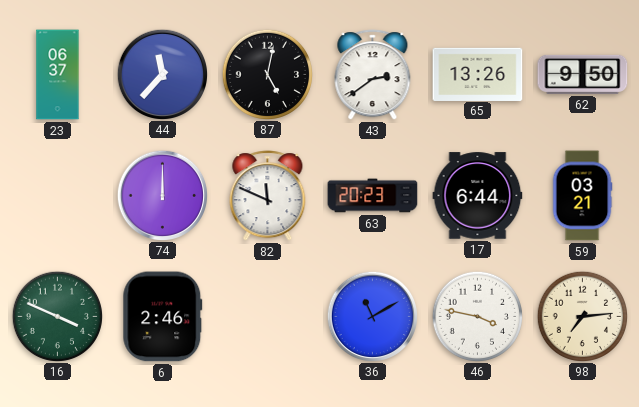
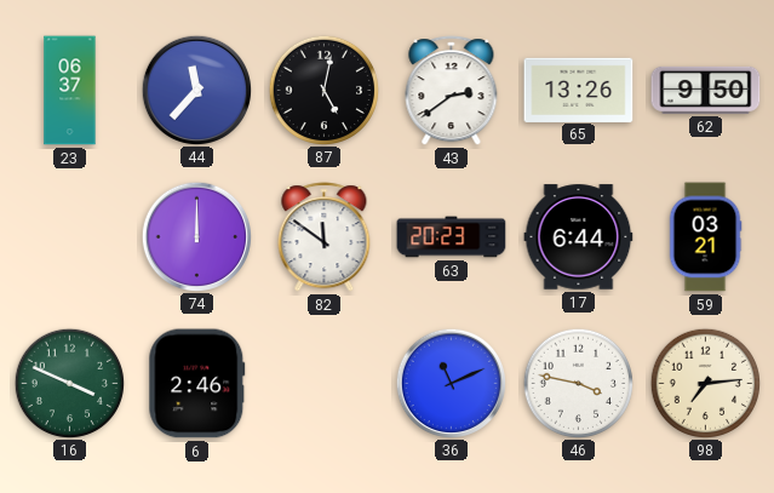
82: 11:49 -> 11:51 (325, 237)
36: 11:10 -> 11:11 (451, 383)
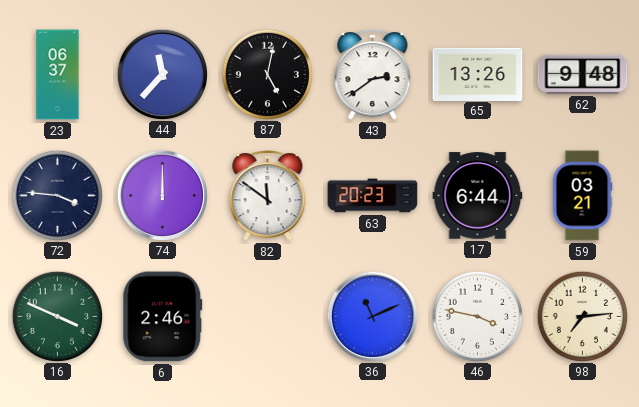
62: 9:50 -> 9:48 (583, 74)
72: none -> 3:46 (57, 195)
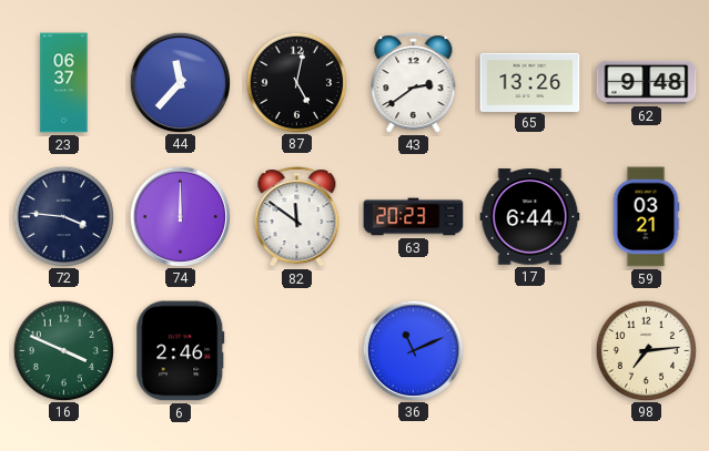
46: 3:47 -> none (477, 316)
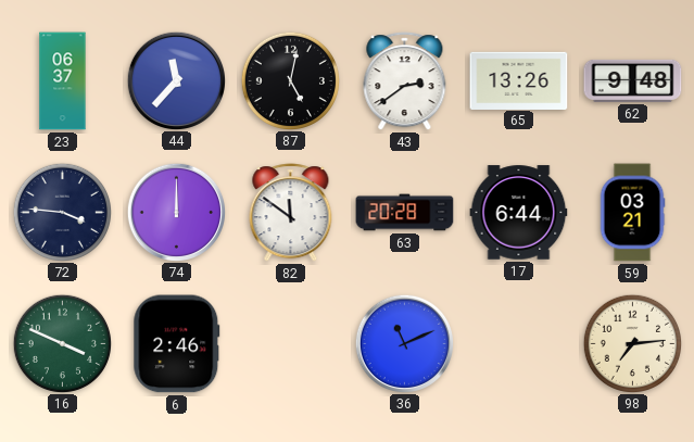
63: 20:23 -> 20:28 (405, 213)
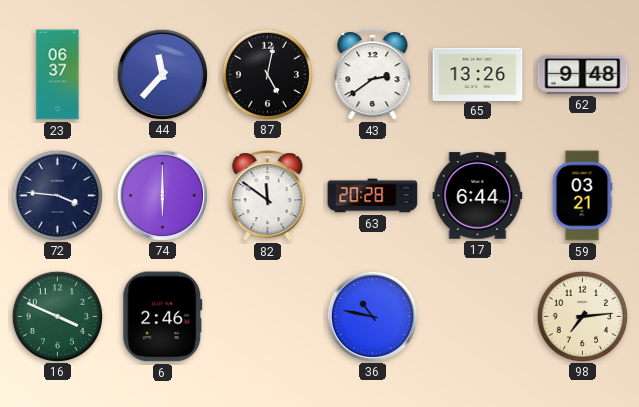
74: 12:00 -> 6:00 (162, 195)
36: 11:11 -> 10:47 (372, 316)
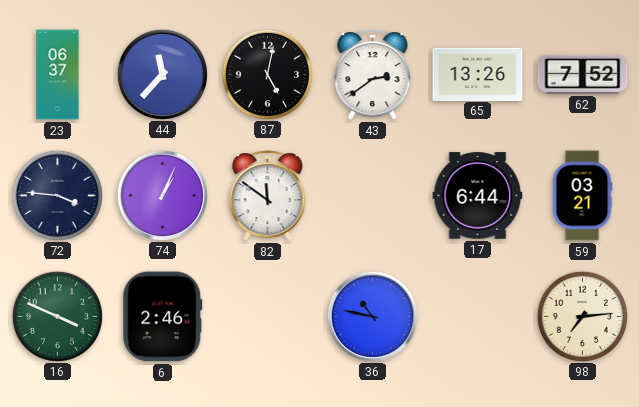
62: 9:48 -> 7:52 (583, 74)
74: 6:00 -> 1:04 (162, 195)
63: 20:28 -> none (373, 196)
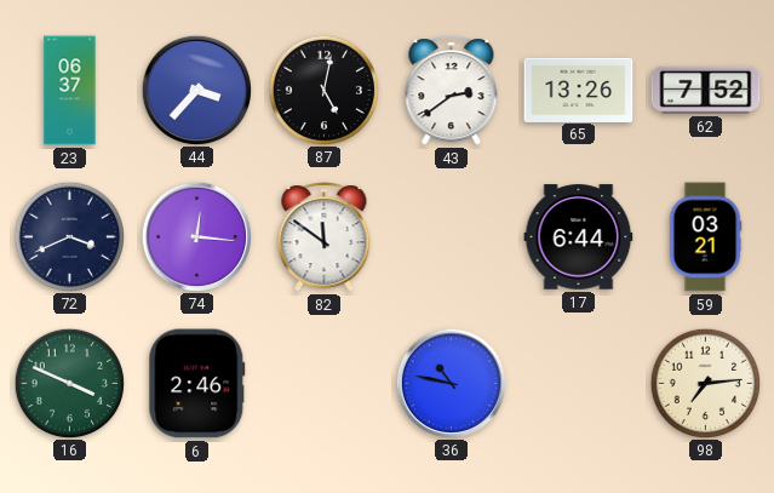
44: 11:37 -> 3:37 (196, 90)
72: 3:46 -> 3:41 (69, 236)
74: 1:04 -> 12:16 (196, 236)
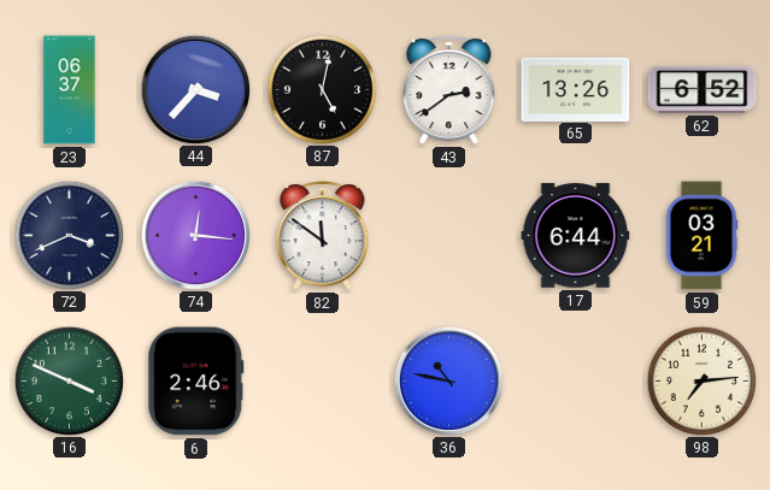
62: 7:52 -> 6:52 (703, 89)
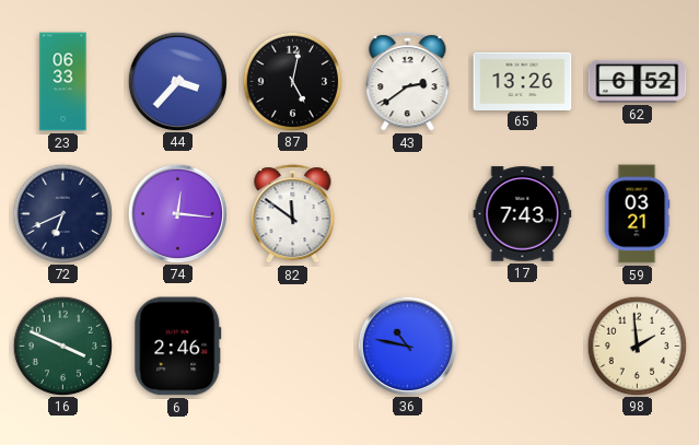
23: 06:37 -> 06:33 (63, 82)
72: 3:41 -> 6:41 (62, 213)
17: 6:44 -> 7:43 (523, 214)
98: 7:14 -> 1:59 (637, 346)
